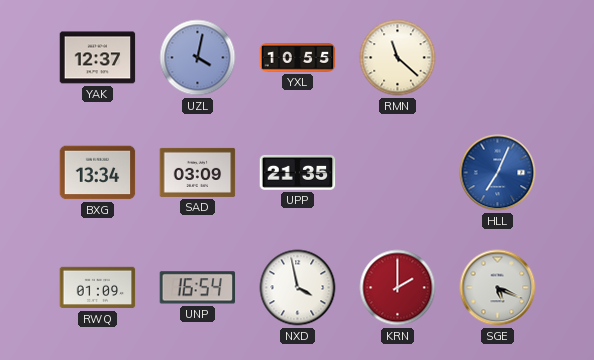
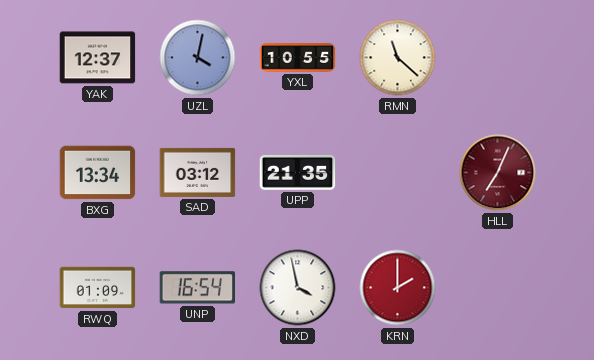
SAD: 03:09 -> 03:12 (198, 172)
HLL dial: blue -> burgundy (498, 173)
SGE: 5:19 -> none (498, 288)
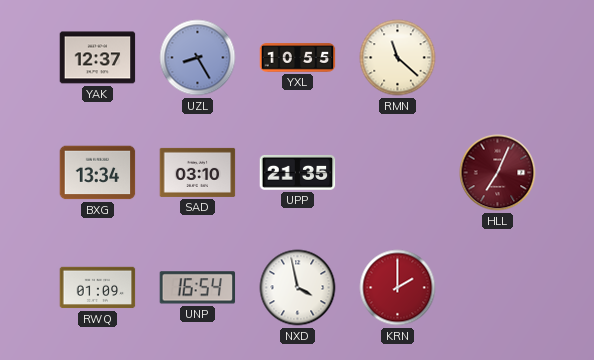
UZL: 4:02 -> 8:25 (198, 58)
SAD: 03:12 -> 03:10 (198, 172)
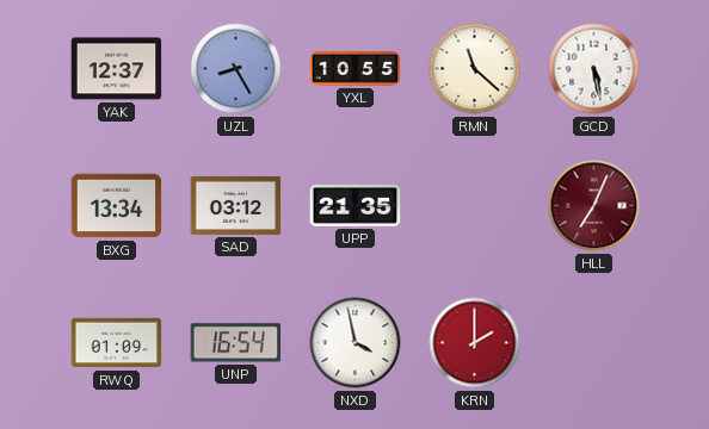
GCD: none -> 5:28 (594, 69)
SAD: 03:10 -> 03:12 (236, 205)
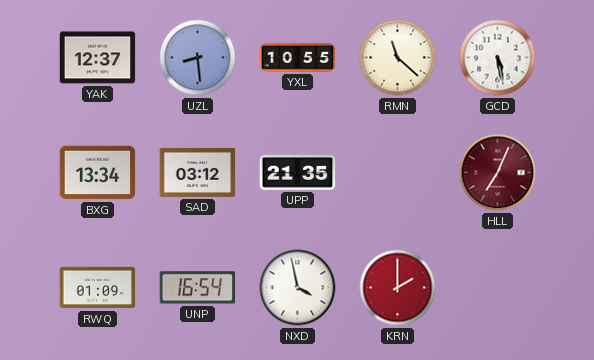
UZL: 8:25 -> 8:29 (198, 58)
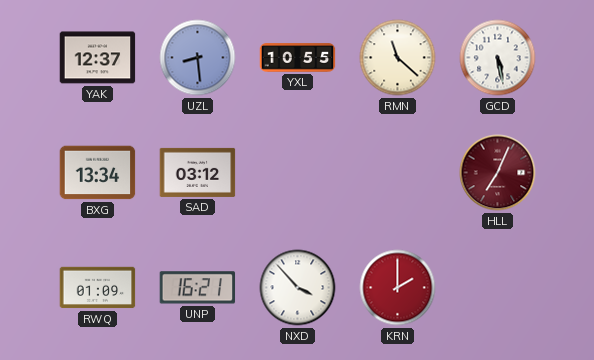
UPP: 21:35 -> none (298, 172)
UNP: 16:54 -> 16:21 (198, 288)
NXD: 3:58 -> 3:53 (298, 288)
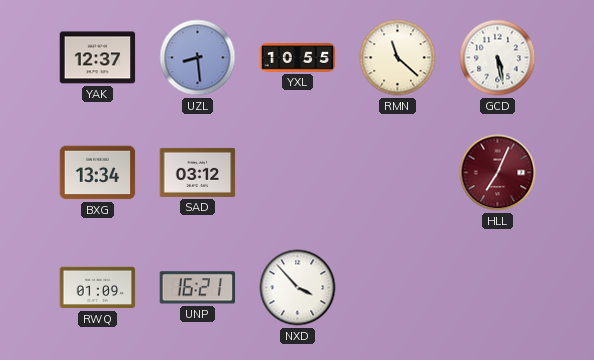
KRN: 2:00 -> none (398, 288)
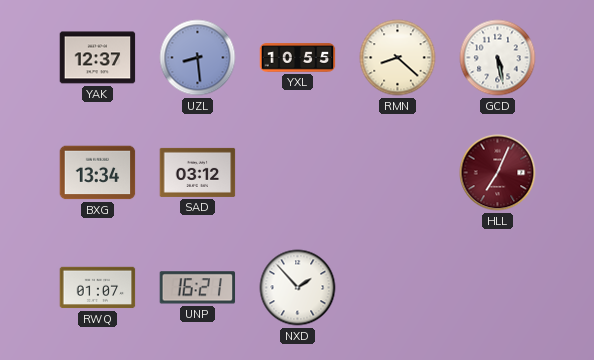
RMN: 11:22 -> 8:22 (398, 58)
RWQ: 01:09 -> 01:07 (98, 288)
NXD: 3:53 -> 1:53 (298, 288)
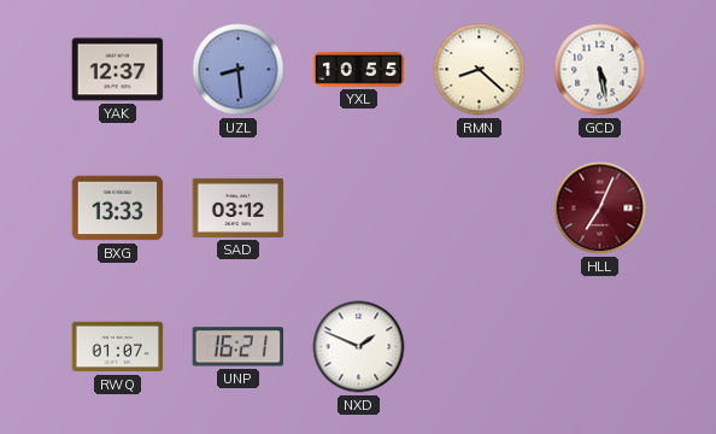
BXG: 13:34 -> 13:33 (118, 209)
NXD: 1:53 -> 1:49 (359, 347)
